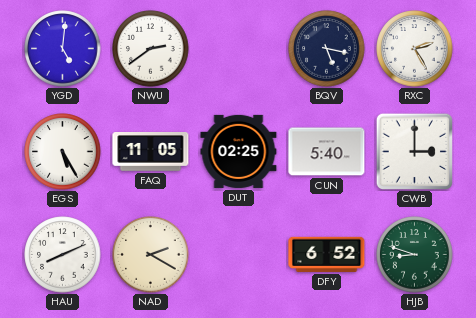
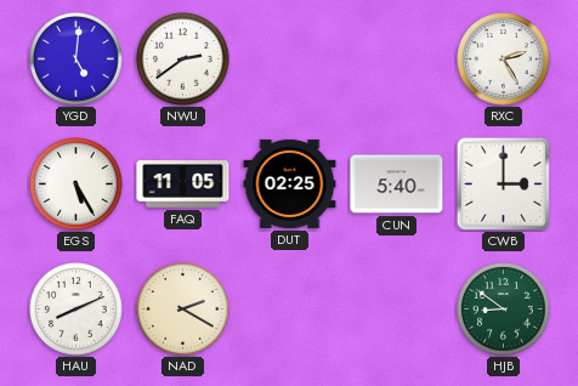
BQV: 5:17 -> none (327, 49)
DFY: 6:52 -> none (327, 254)
HJB: 8:48 -> 8:51 (504, 310)
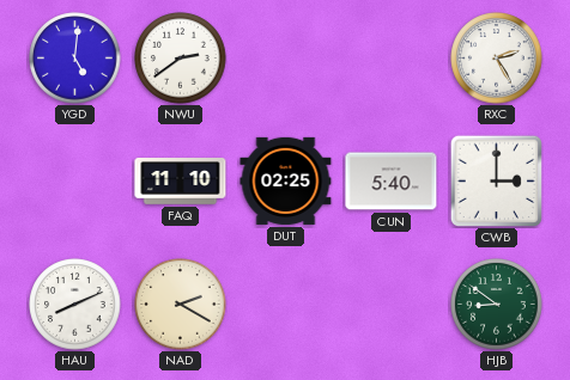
EGS: 5:25 -> none (76, 185)
FAQ: 11:05 -> 11:10 (181, 182)
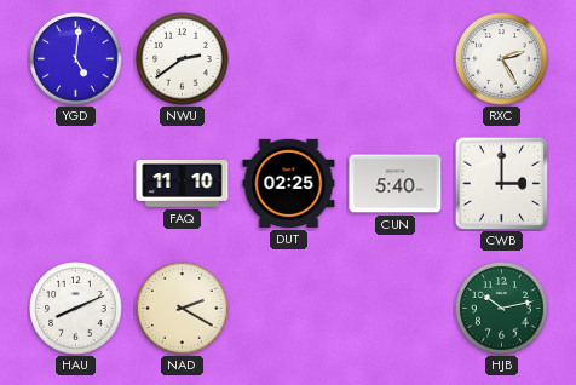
HJB: 8:51 -> 10:13 (502, 309)
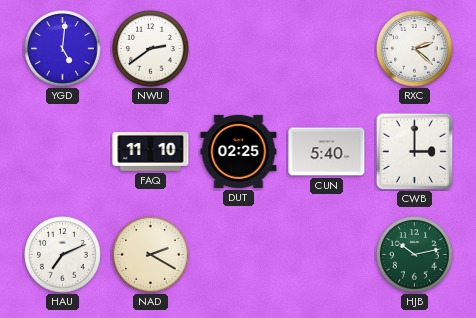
RXC: 2:25 -> 2:22 (415, 49)
HAU: 8:11 -> 7:11 (63, 255)
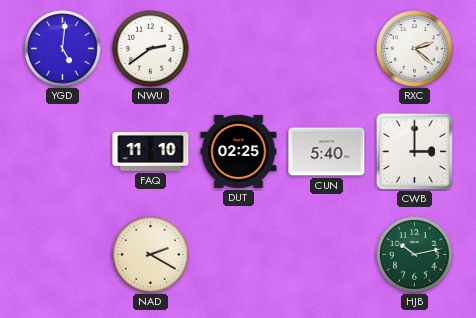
HAU: 7:11 -> none (63, 255)
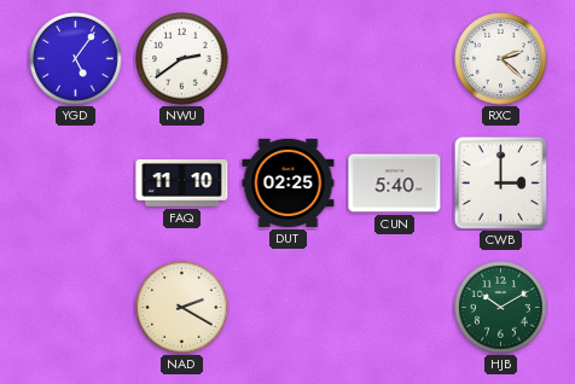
YGD: 5:01 -> 5:06 (76, 59)
HJB: 10:13 -> 10:10 (501, 308)
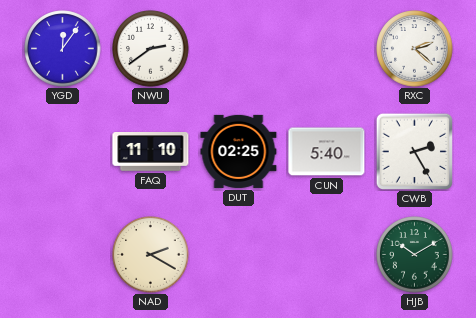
YGD: 5:06 -> 12:06 (63, 49)
CWB: 3:00 -> 2:25 (414, 151)
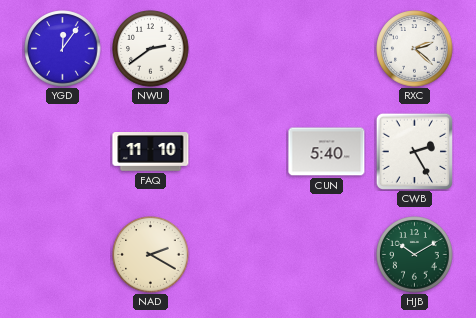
DUT: 02:25 -> none (239, 151)
